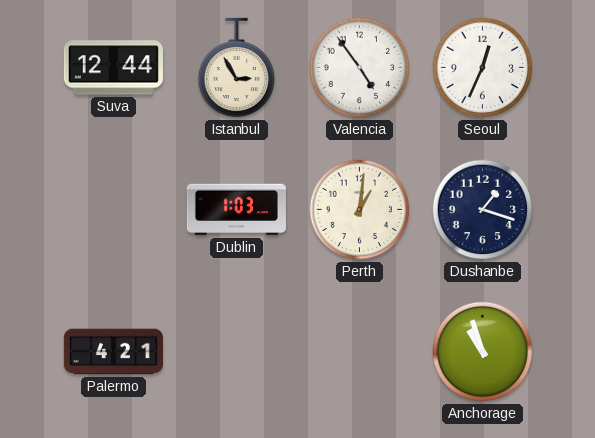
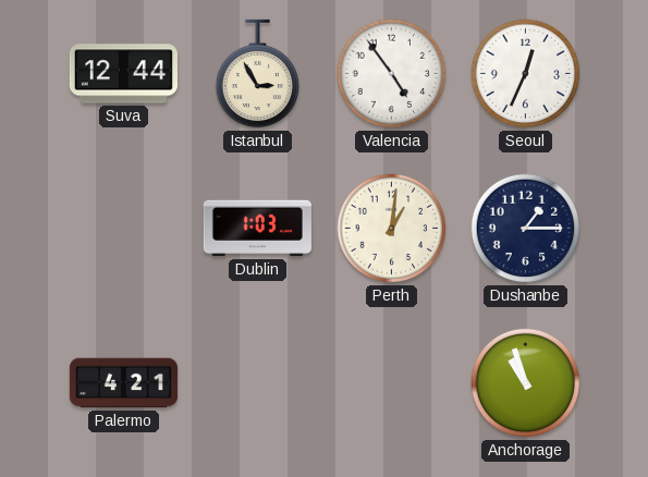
Dushanbe: 1:18 -> 1:15 (526, 229)
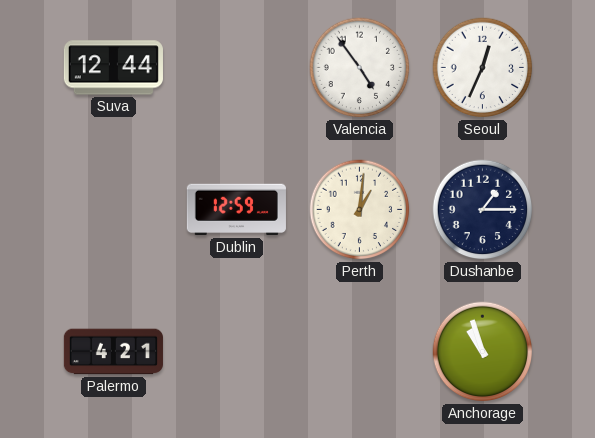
Istanbul: 2:55 -> none (257, 74)
Dublin: 1:03 -> 12:59 (236, 210)
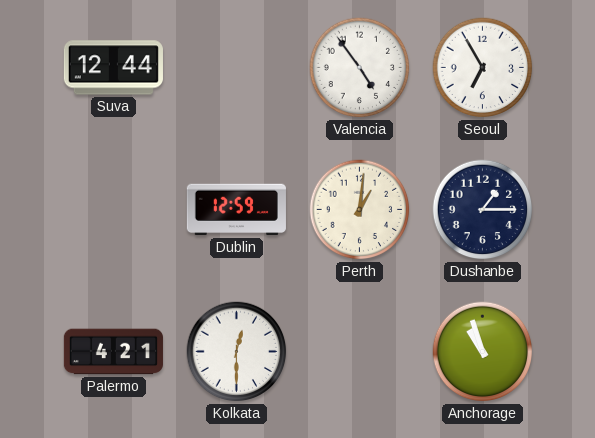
Seoul: 12:34 -> 6:55 (483, 68)
Kolkata: none -> 12:30 (237, 352)
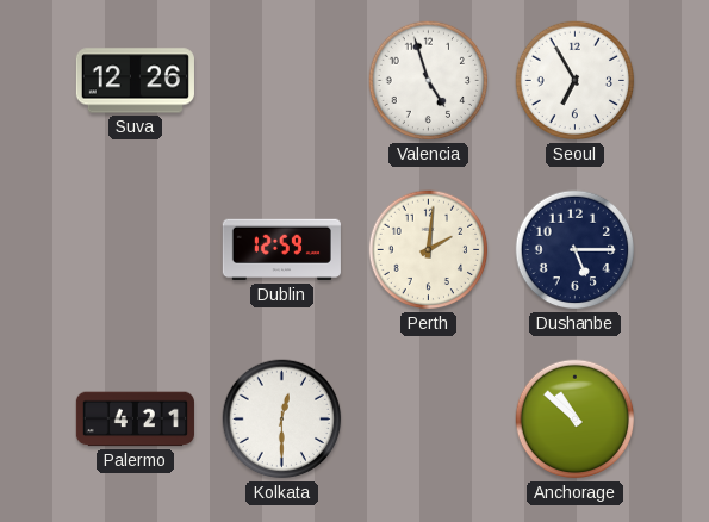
Suva: 12:44 -> 12:26 (135, 81)
Valencia: 4:54 -> 4:57 (429, 81)
Perth: 1:01 -> 2:01 (429, 250)
Dushanbe: 1:15 -> 5:15 (576, 250)
Anchorage: 10:57 -> 10:52 (576, 420)
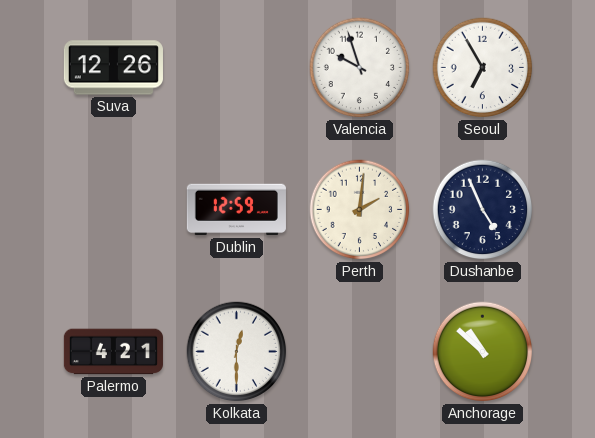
Valencia: 4:57 -> 9:57 (360, 68)
Dushanbe: 5:15 -> 4:56 (483, 210)
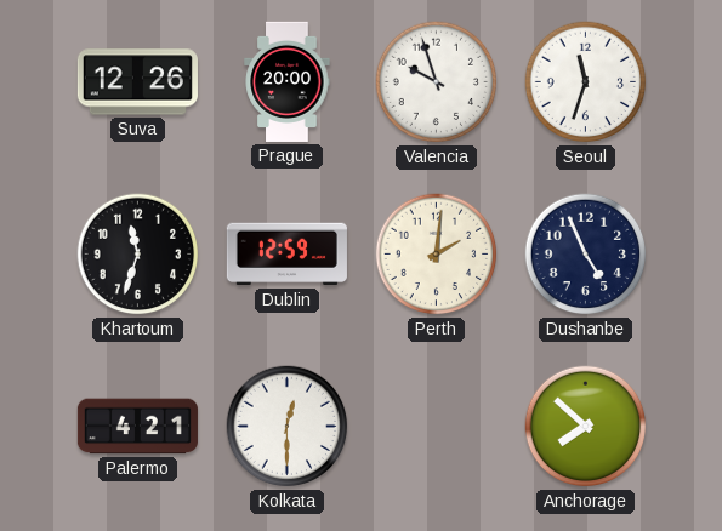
Prague: none -> 20:00 (288, 81)
Seoul: 6:55 -> 11:33 (586, 82)
Khartoum: none -> 11:33 (138, 255)
Anchorage: 10:52 -> 7:52 (586, 427)
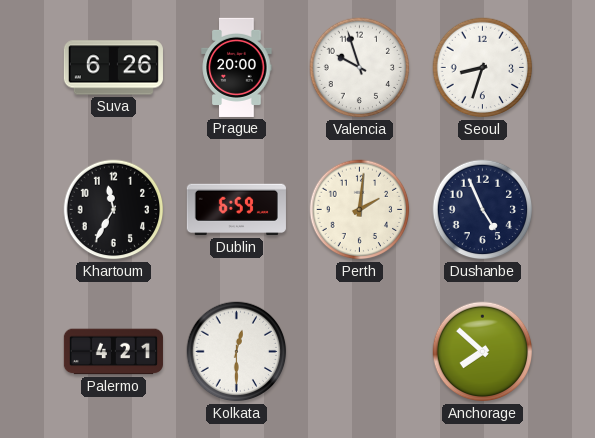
Suva: 12:26 -> 6:26 (113, 68)
Seoul: 11:33 -> 8:33 (483, 68)
Khartoum: 11:33 -> 11:35 (114, 210)
Dublin: 12:59 -> 6:59 (236, 210)
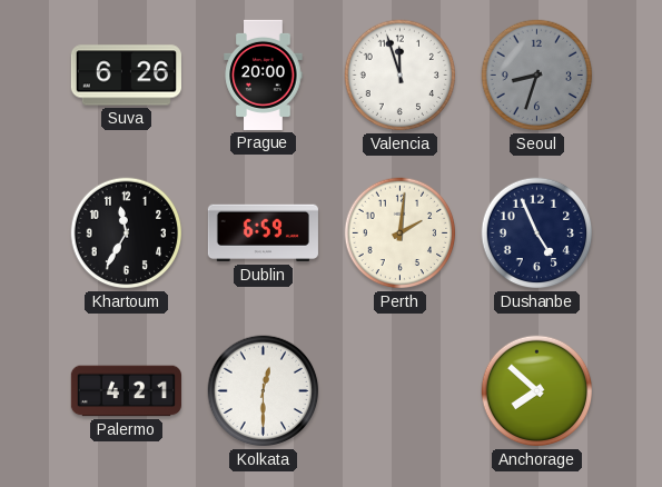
Valencia: 9:57 -> 11:57 (401, 76)
Seoul dial: white -> grey (537, 76)
